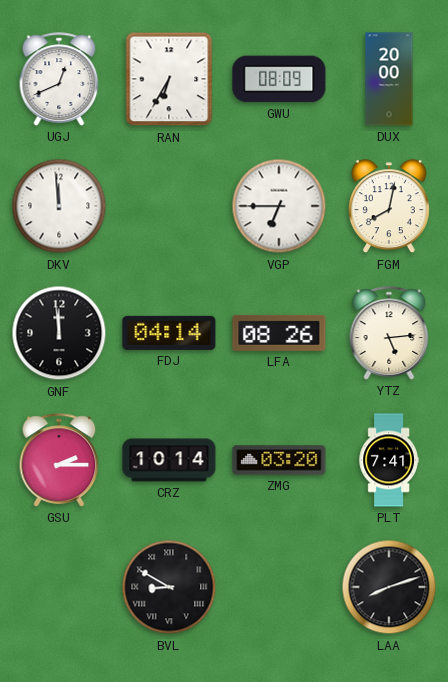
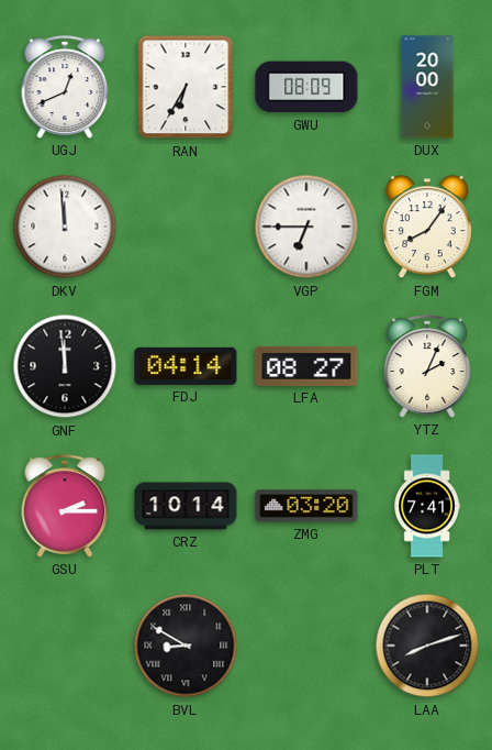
FGM: 8:02 -> 8:06 (427, 228)
LFA: 08:26 -> 08:27 (306, 366)
YTZ: 5:14 -> 2:04 (427, 366)
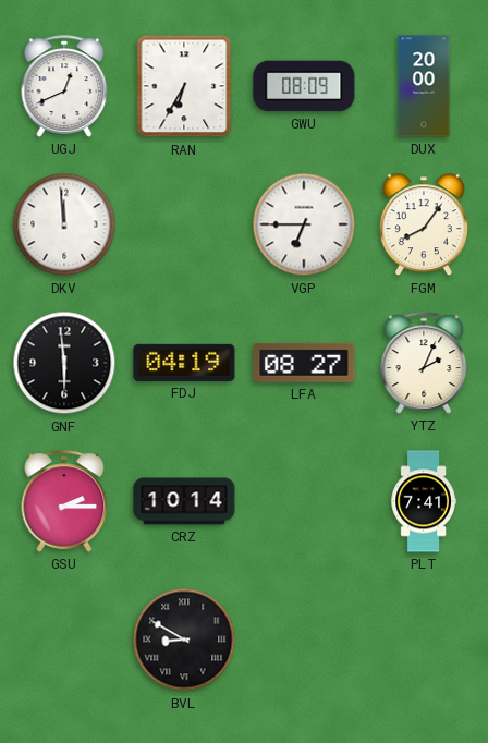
GNF: 11:59 -> 5:59 (64, 363)
FDJ: 04:14 -> 04:19 (184, 363)
ZMG: 03:20 -> none (306, 506)
LAA: 8:12 -> none (427, 646)
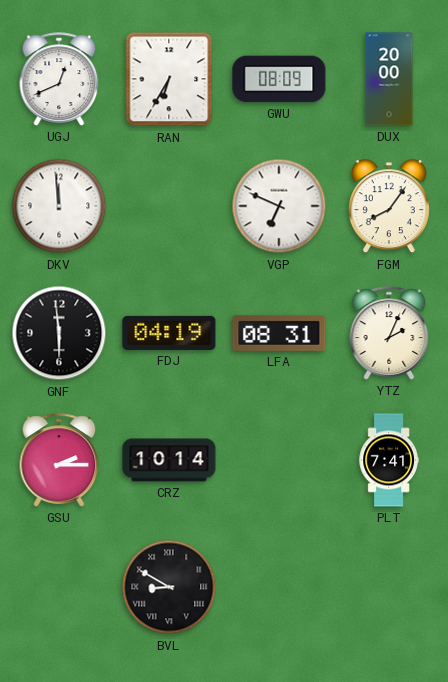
VGP: 6:45 -> 6:49 (279, 206)
LFA: 08:27 -> 08:31 (279, 333)
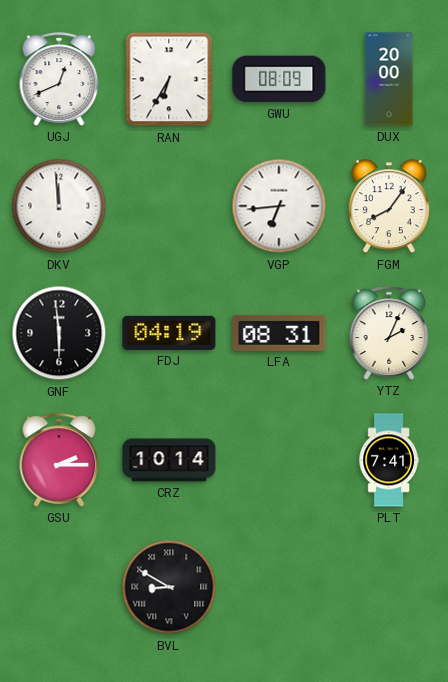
VGP: 6:49 -> 6:44 (279, 206)
